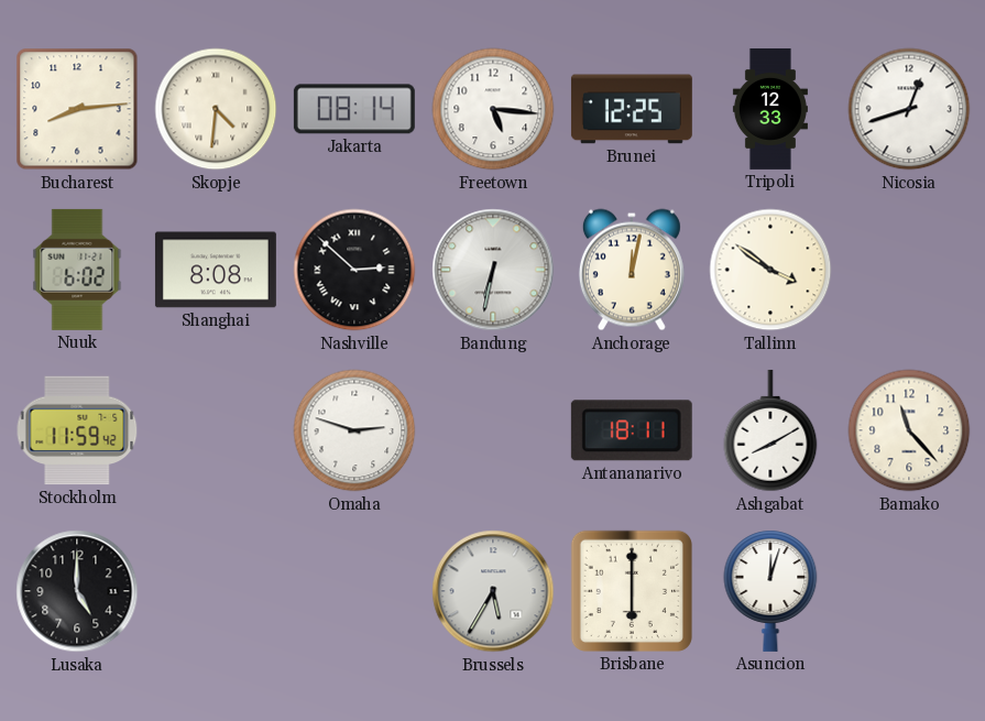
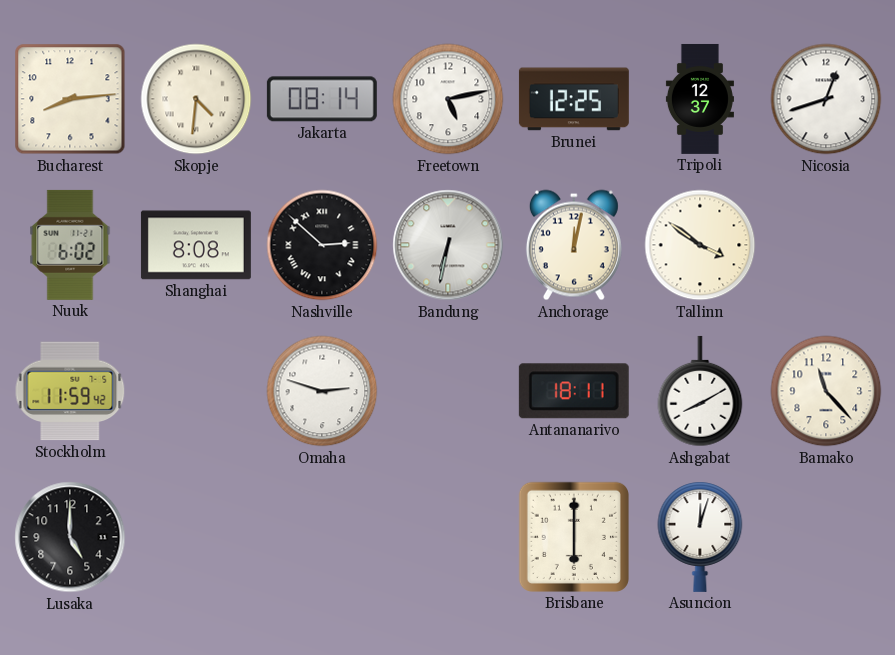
Freetown: 5:16 -> 5:13 (448, 99)
Tripoli: 12:33 -> 12:37 (700, 99)
Brussels: 5:35 -> none (493, 591)
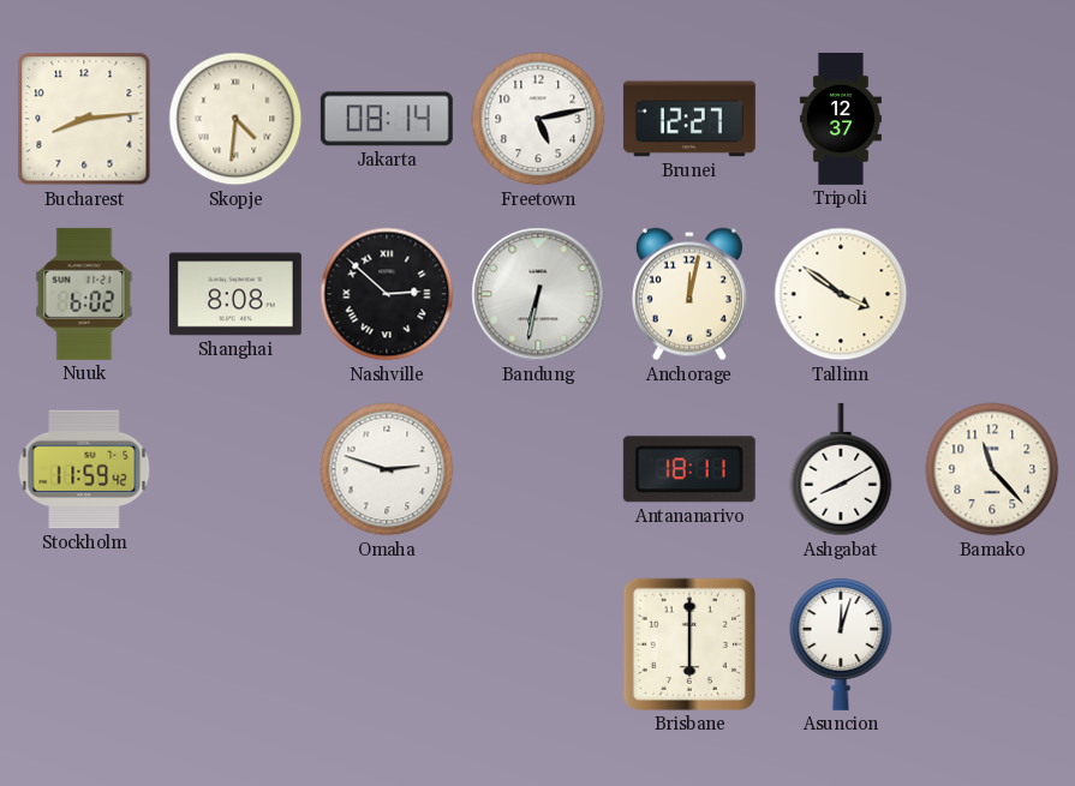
Brunei: 12:25 -> 12:27 (689, 119)
Nicosia: 12:42 -> none (826, 99)
Lusaka: 5:00 -> none (70, 537)
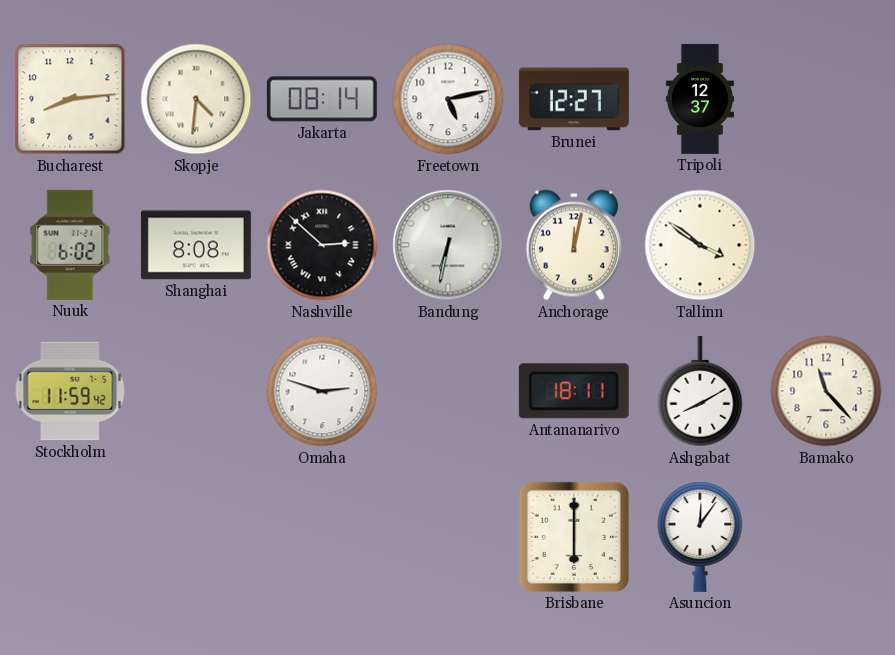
Asuncion: 12:03 -> 12:06 (700, 537)
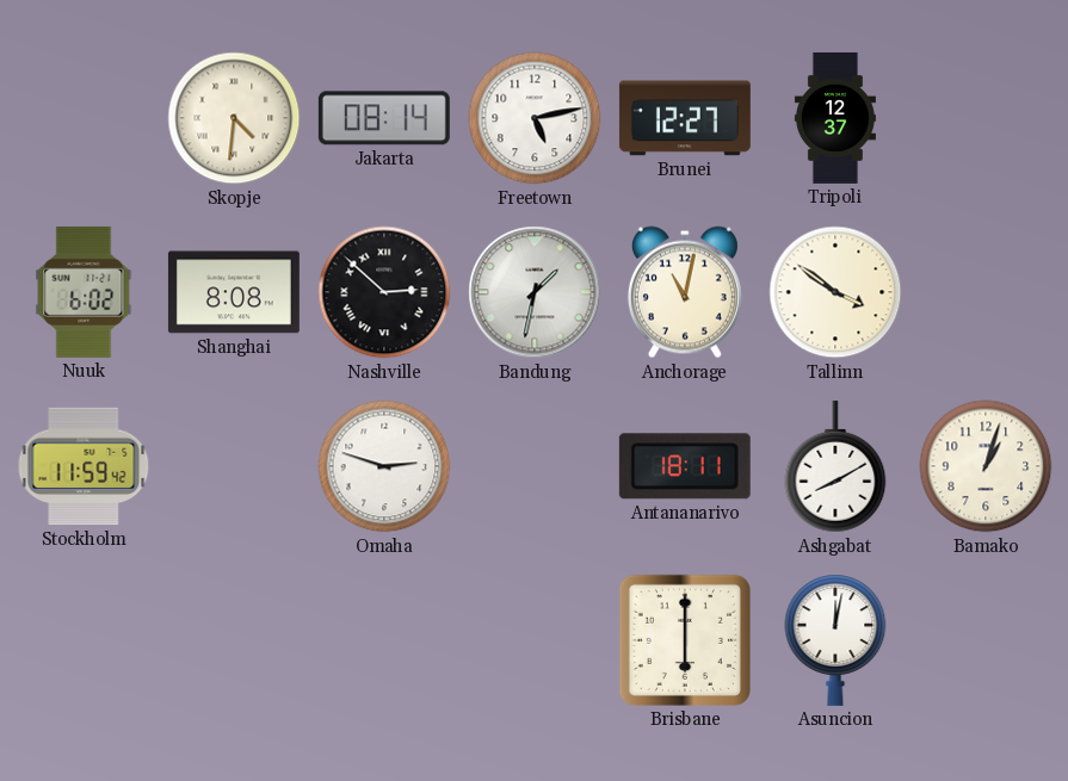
Bucharest: 8:14 -> none (70, 99)
Bandung: 6:32 -> 1:32 (535, 292)
Anchorage: 12:02 -> 11:02 (685, 292)
Bamako: 11:23 -> 1:03 (986, 466)
Asuncion: 12:06 -> 12:02 (835, 640)
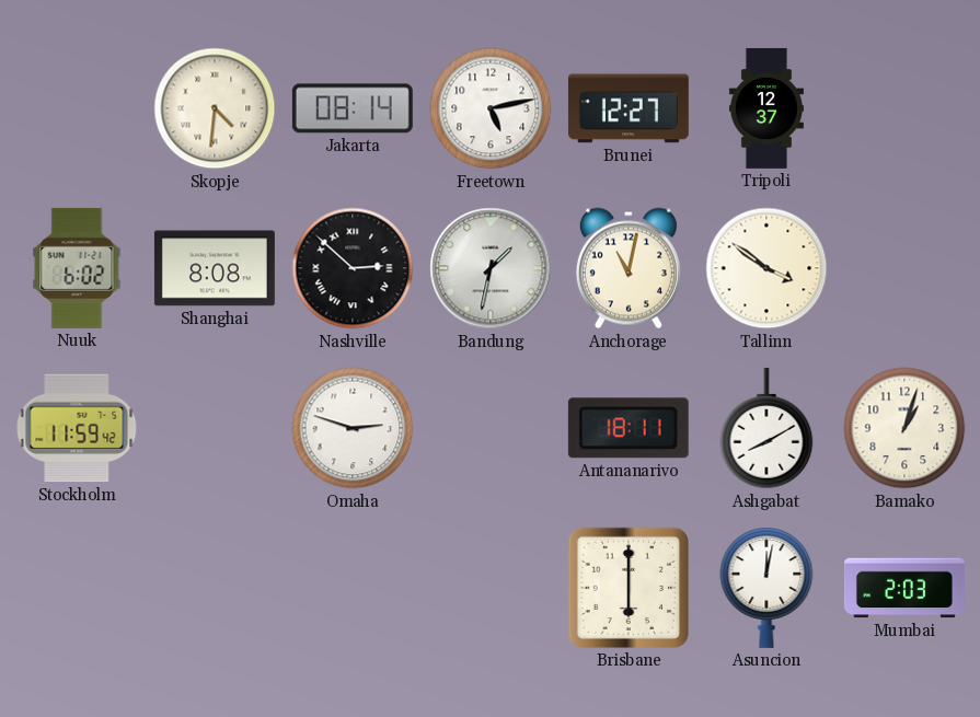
Mumbai: none -> 2:03 (904, 588)
